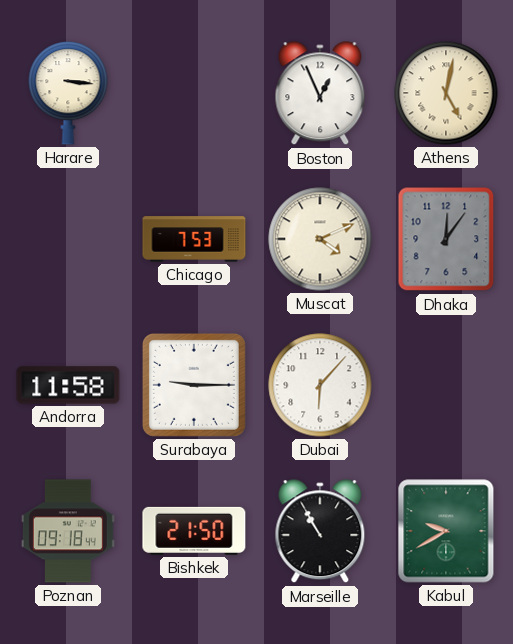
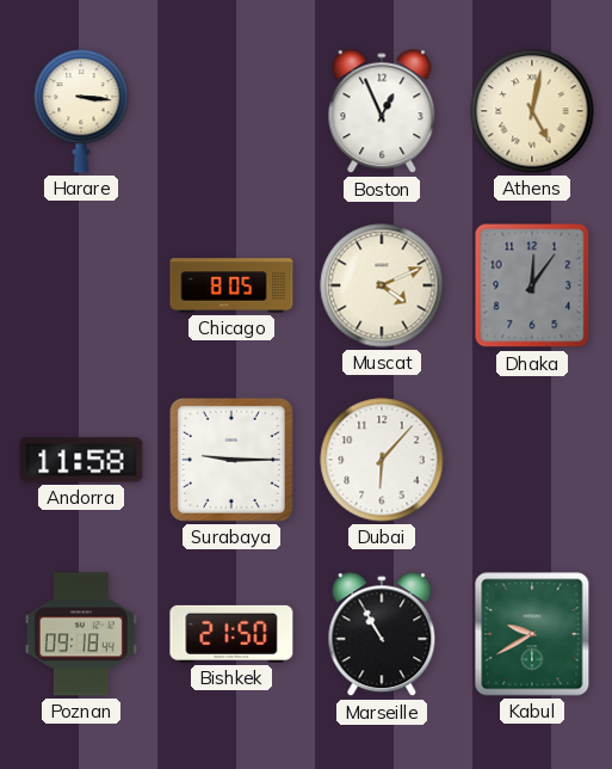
Chicago: 7:53 -> 8:05 (231, 285)
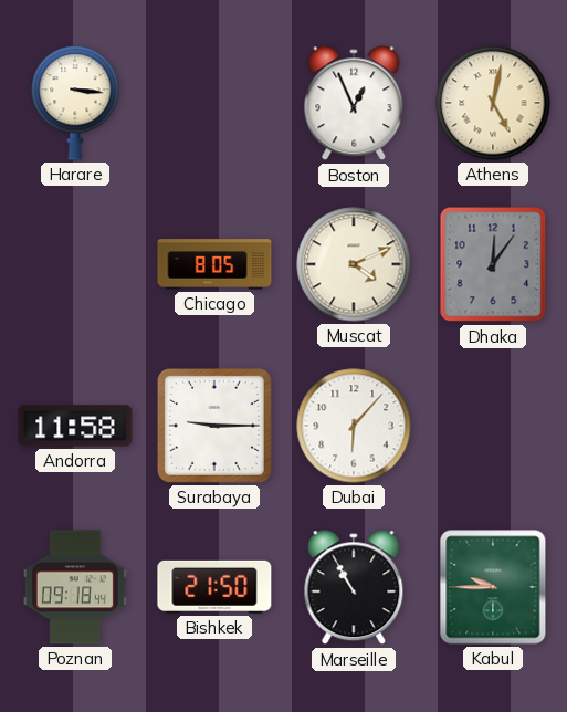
Kabul: 9:40 -> 9:45 (493, 587)
